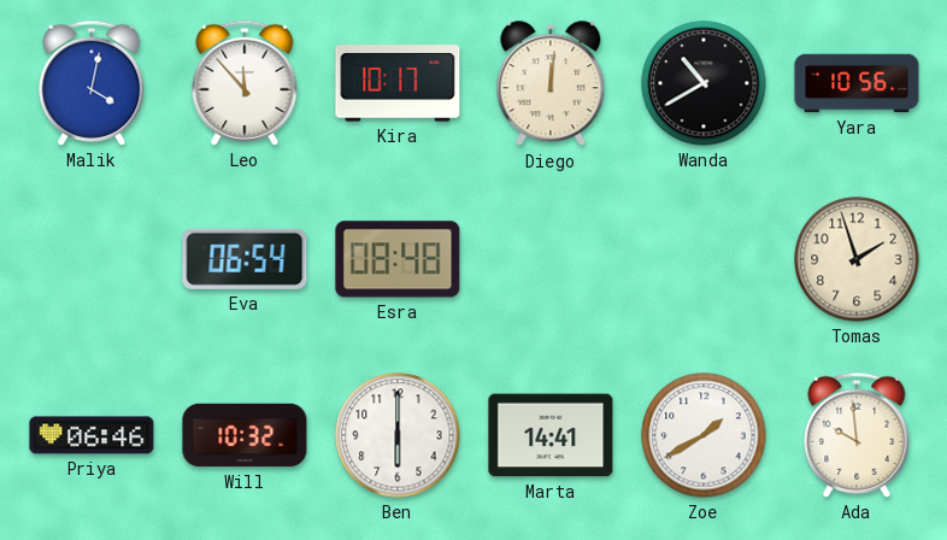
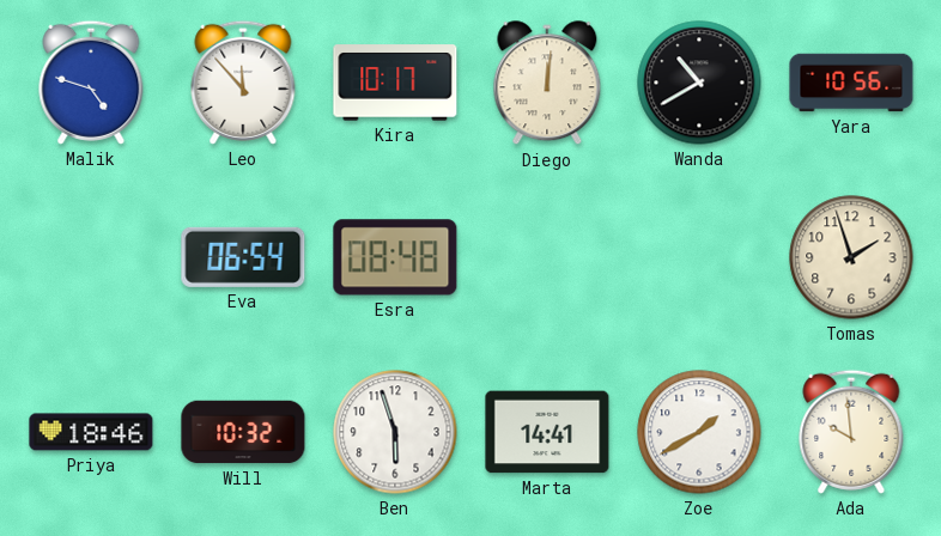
Malik: 4:02 -> 4:48 (91, 83)
Priya: 06:46 -> 18:46 (91, 432)
Ben: 6:00 -> 5:57 (395, 432)
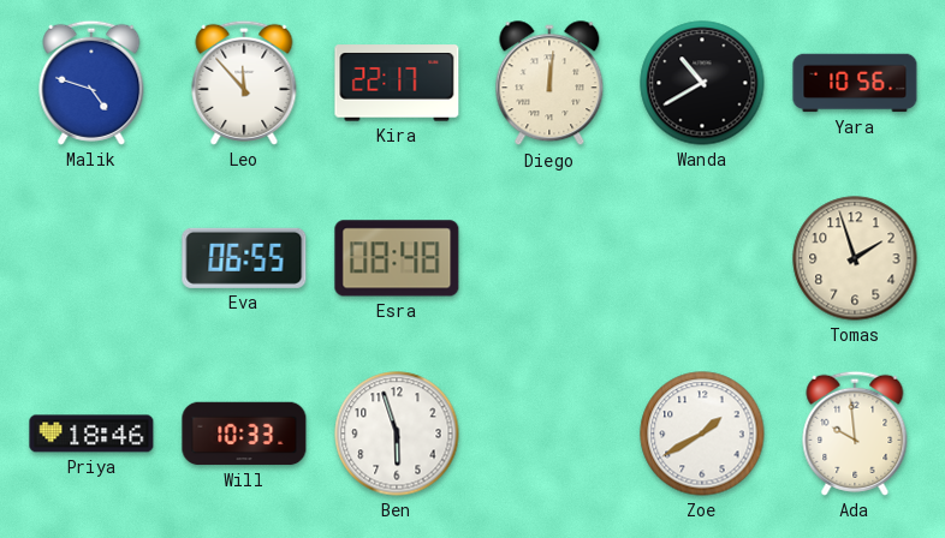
Kira: 10:17 -> 22:17 (397, 83)
Eva: 06:54 -> 06:55 (244, 258)
Will: 10:32 -> 10:33 (244, 434)
Marta: 14:41 -> none (547, 432)
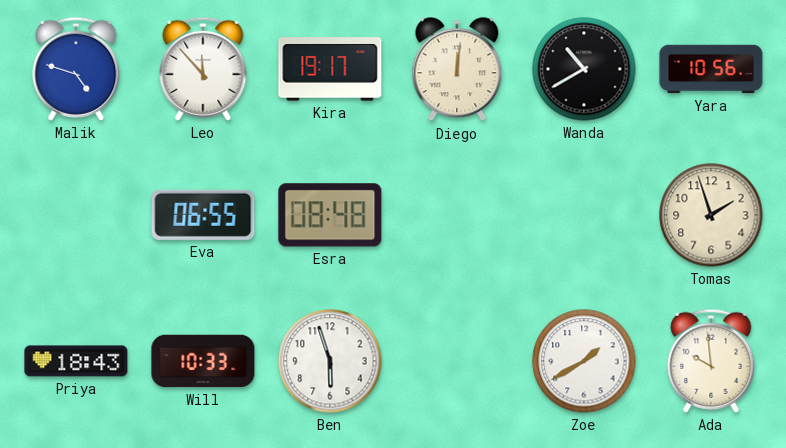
Kira: 22:17 -> 19:17 (330, 69)
Priya: 18:46 -> 18:43 (76, 361)
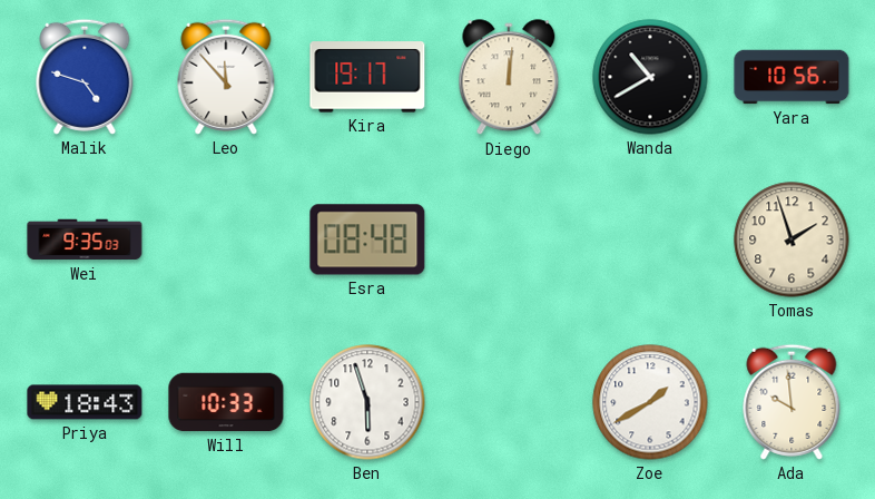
Wei: none -> 9:35 (85, 239)
Eva: 06:55 -> none (203, 215)
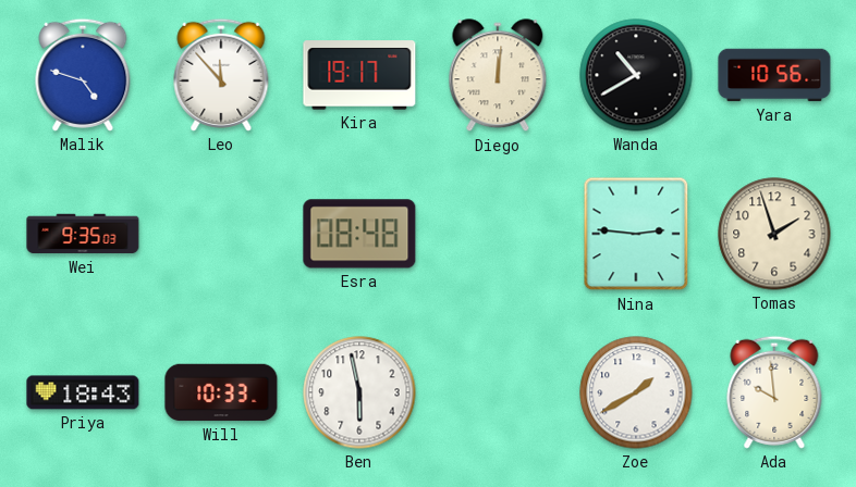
Nina: none -> 2:46 (636, 234)
Ben: 5:57 -> 5:58 (359, 392)
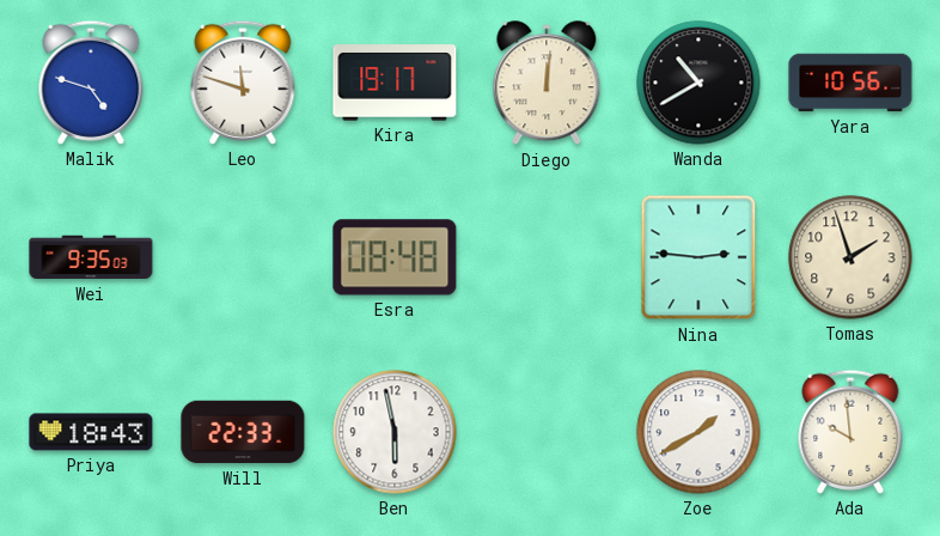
Leo: 11:53 -> 11:48 (243, 83)
Will: 10:33 -> 22:33 (243, 432)
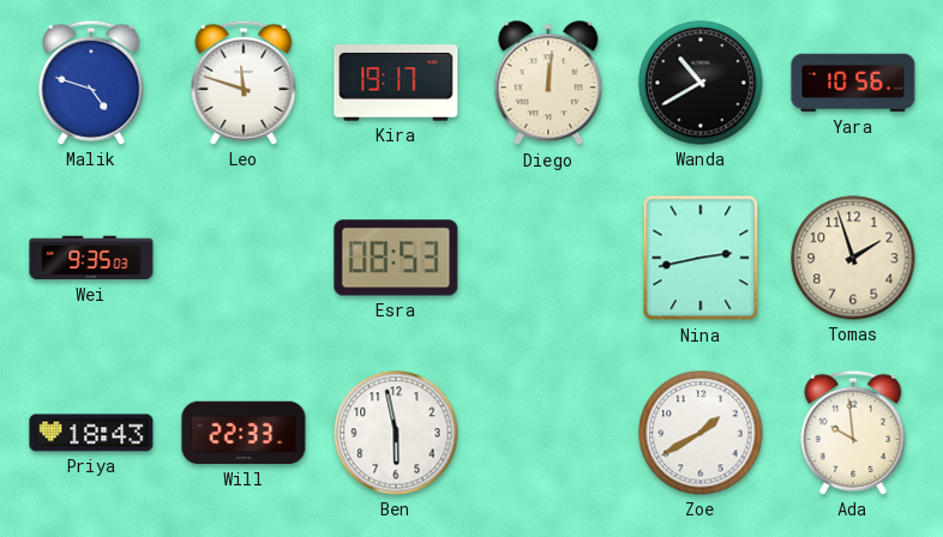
Esra: 08:48 -> 08:53 (396, 258)
Nina: 2:46 -> 2:43 (701, 258)
